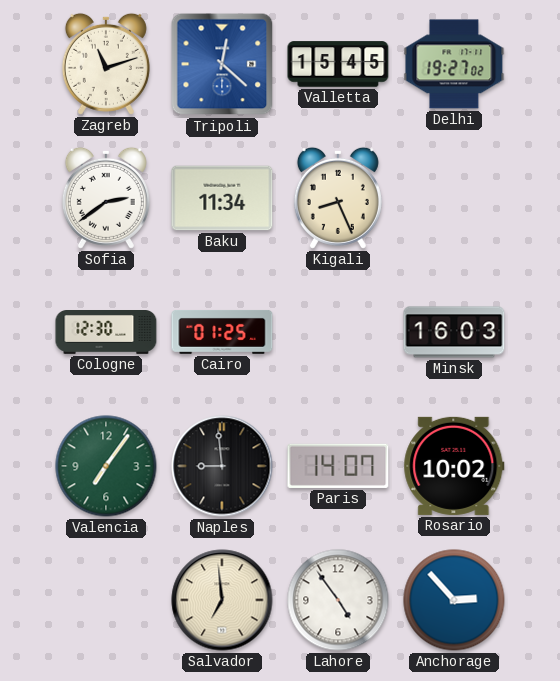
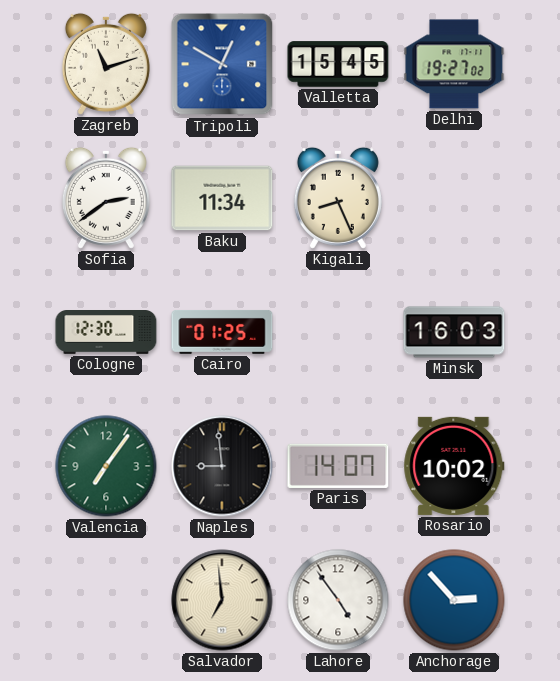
Tripoli: 12:22 -> 12:50 (222, 64)
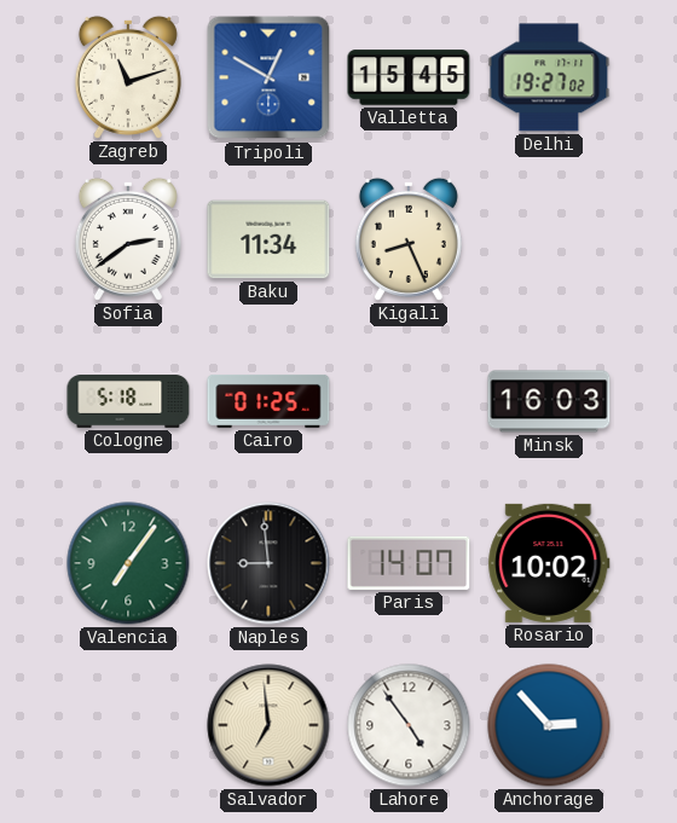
Cologne: 12:30 -> 5:18 (128, 402)
